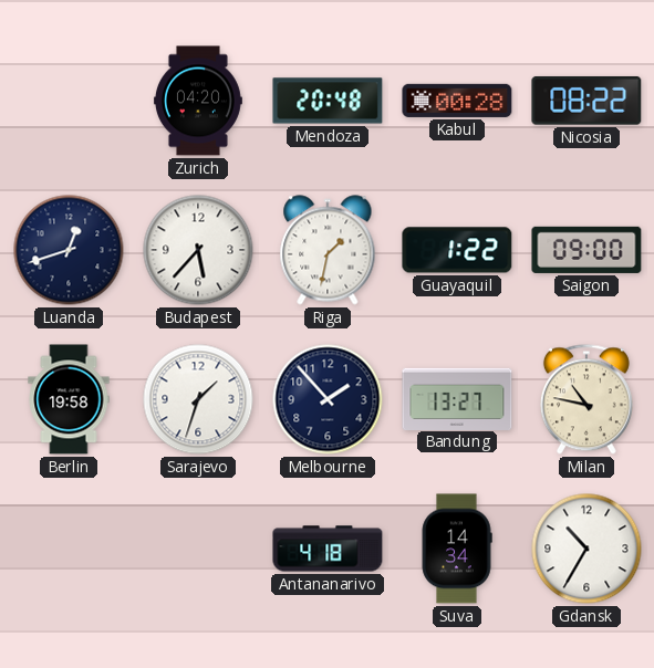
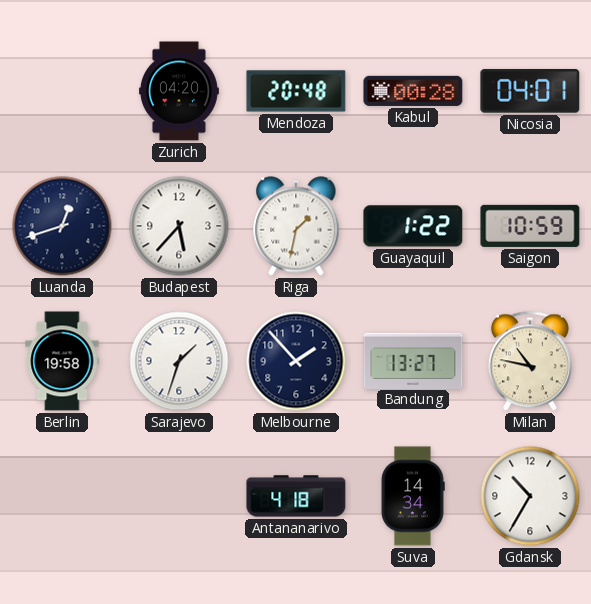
Nicosia: 08:22 -> 04:01 (530, 91)
Saigon: 09:00 -> 10:59 (530, 226)
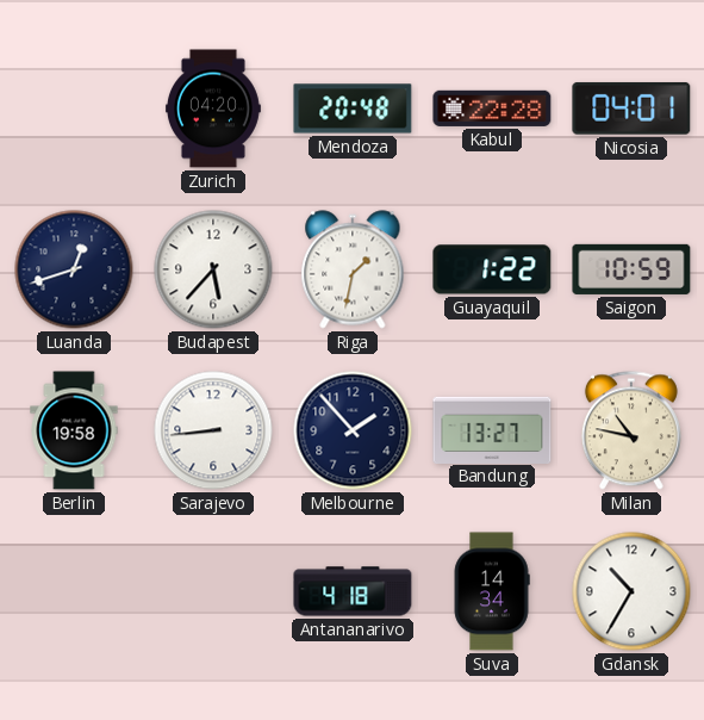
Kabul: 00:28 -> 22:28 (492, 108)
Sarajevo: 1:33 -> 8:44 (213, 430)
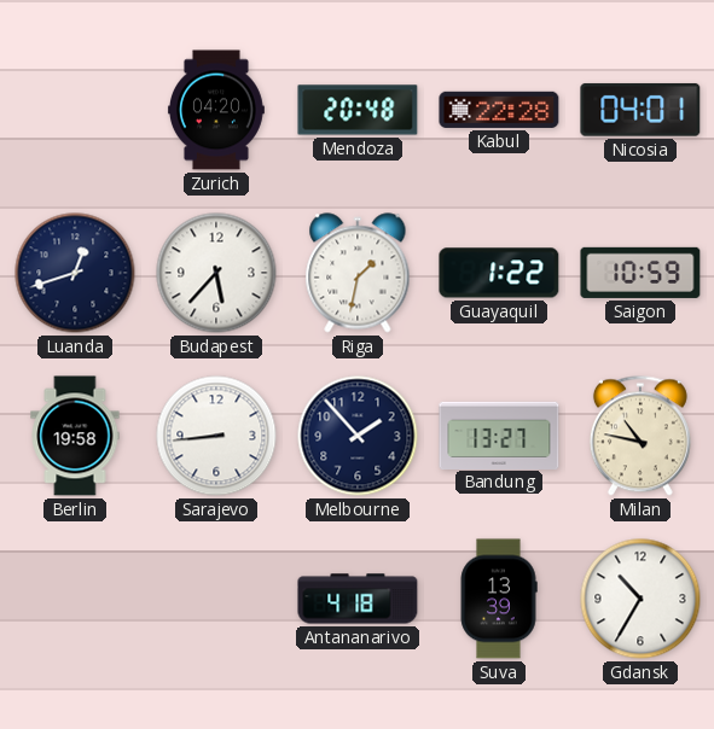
Suva: 14:34 -> 13:39 (499, 599)
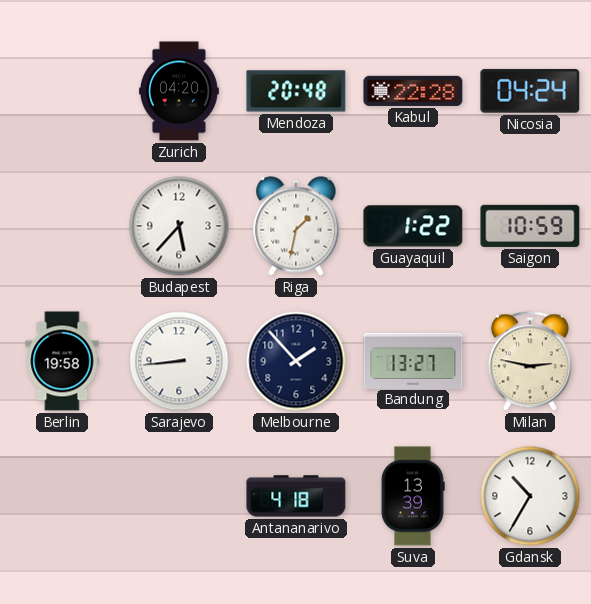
Nicosia: 04:01 -> 04:24 (530, 91)
Luanda: 12:42 -> none (75, 273)
Milan: 10:47 -> 2:47 (530, 361)
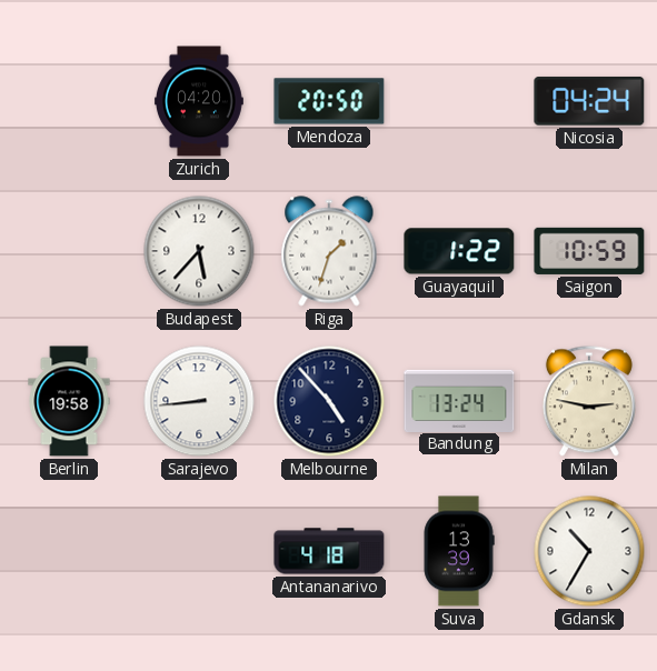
Mendoza: 20:48 -> 20:50 (329, 101)
Kabul: 22:28 -> none (413, 91)
Riga: 1:32 -> 1:33 (329, 251)
Melbourne: 1:53 -> 4:53 (329, 401)
Bandung: 13:27 -> 13:24 (459, 400)
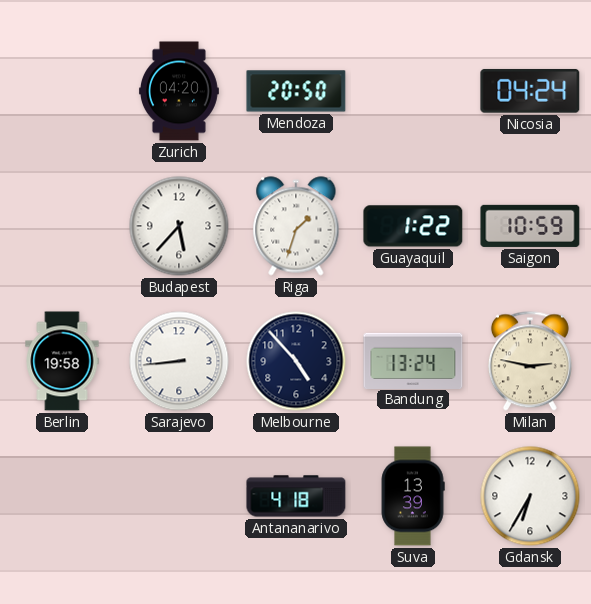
Gdansk: 10:35 -> 6:35 (530, 496)
